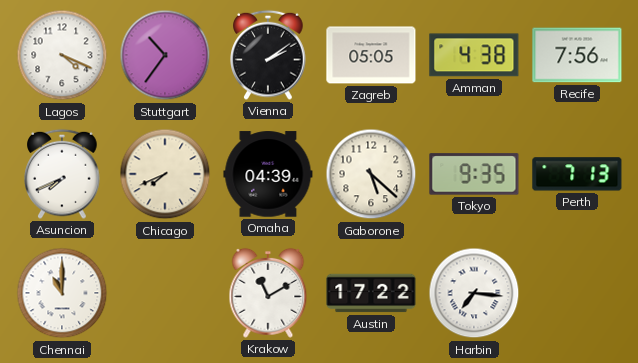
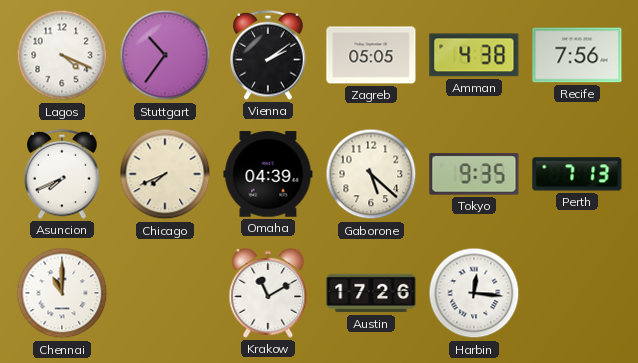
Austin: 17:22 -> 17:26 (371, 293)
Harbin: 7:16 -> 12:16 (474, 293)
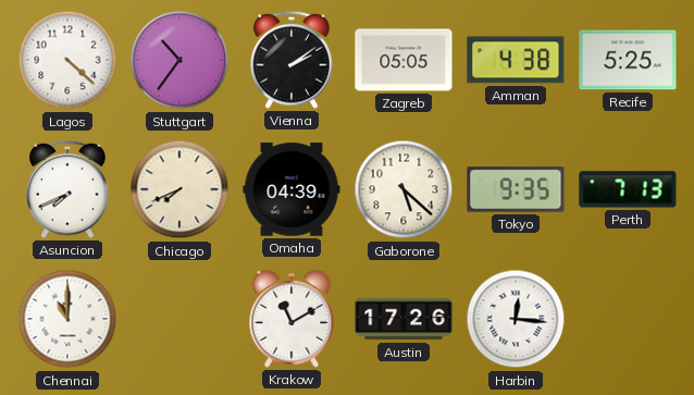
Lagos: 4:19 -> 4:22 (67, 60)
Recife: 7:56 -> 5:25 (628, 60)
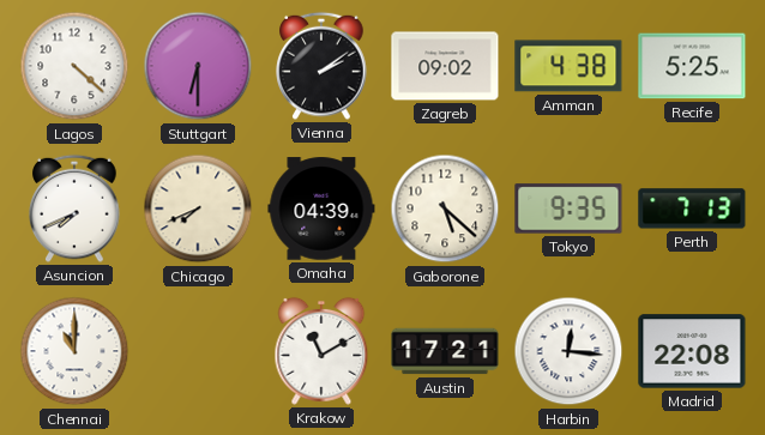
Stuttgart: 10:36 -> 6:30 (198, 66)
Zagreb: 05:05 -> 09:02 (445, 66)
Austin: 17:26 -> 17:21 (445, 351)
Madrid: none -> 22:08 (692, 351)
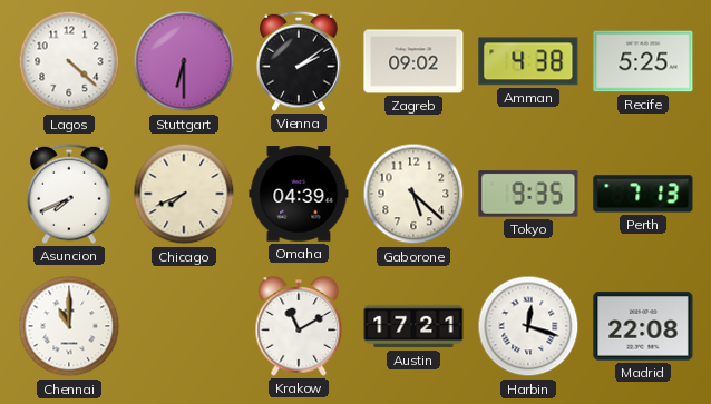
Harbin: 12:16 -> 12:18 (528, 326)
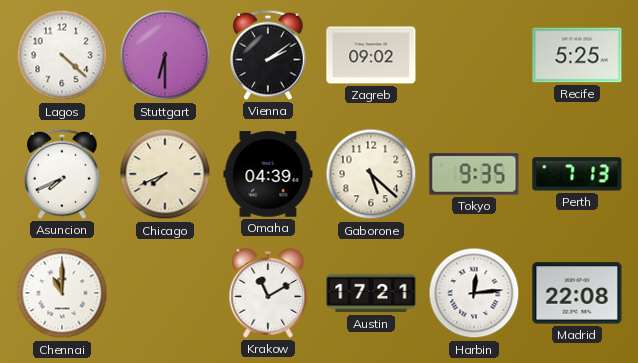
Amman: 4:38 -> none (528, 61)
Harbin: 12:18 -> 12:14 (474, 293)
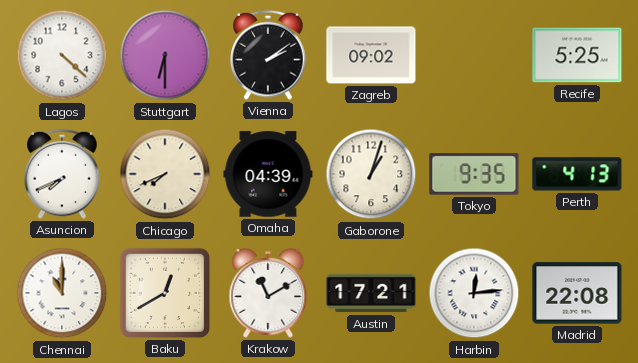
Gaborone: 5:22 -> 1:03 (371, 174)
Perth: 7:13 -> 4:13 (577, 174)
Baku: none -> 12:40 (165, 293)
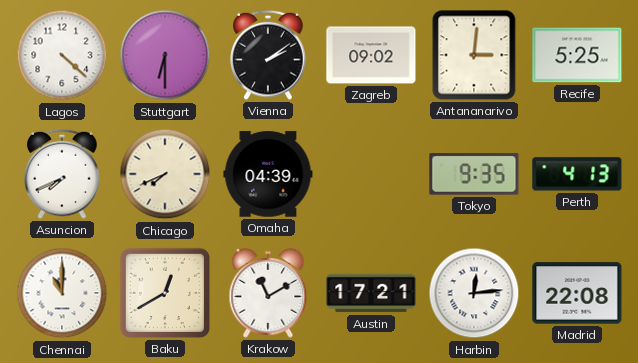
Antananarivo: none -> 3:01 (474, 55)
Gaborone: 1:03 -> none (371, 174)
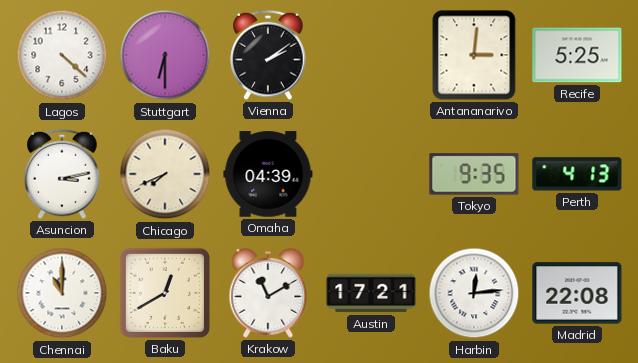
Zagreb: 09:02 -> none (371, 55)
Asuncion: 7:41 -> 3:13 (62, 174)
